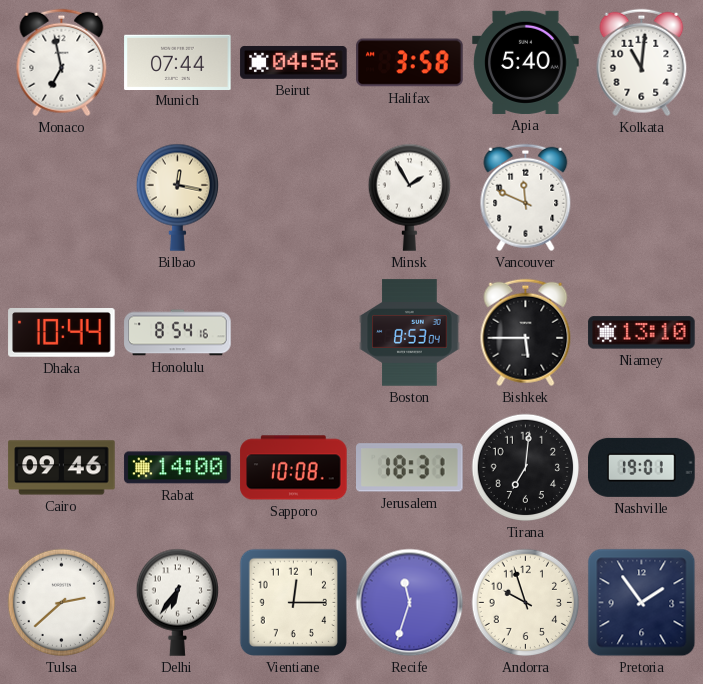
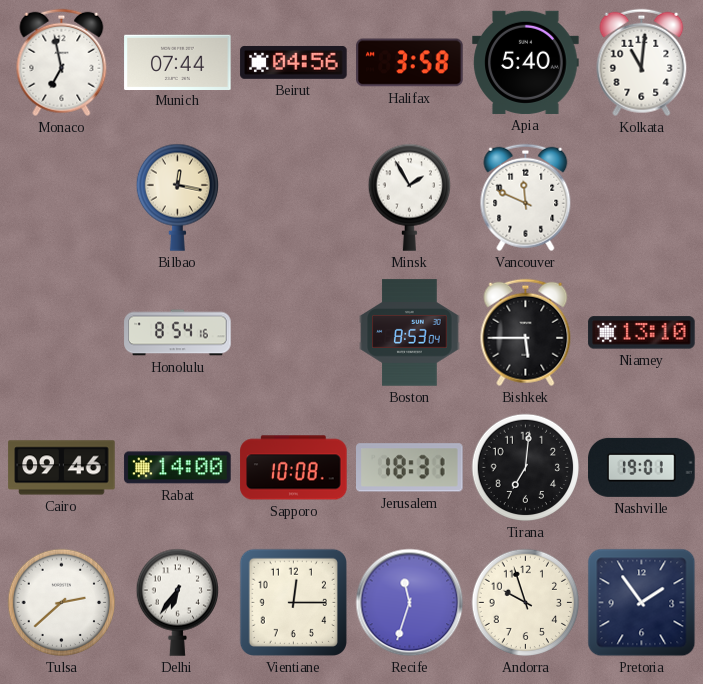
Dhaka: 10:44 -> none (62, 333)
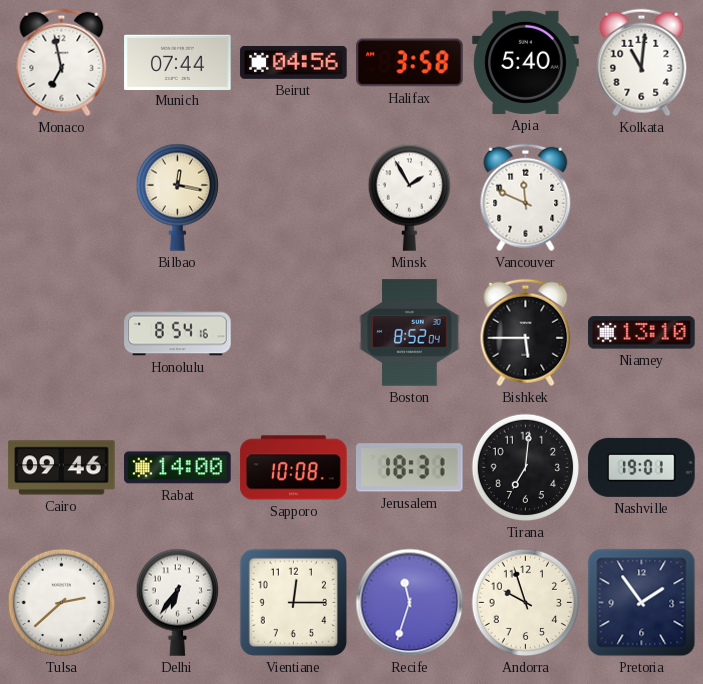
Boston: 8:53 -> 8:52 (410, 333)
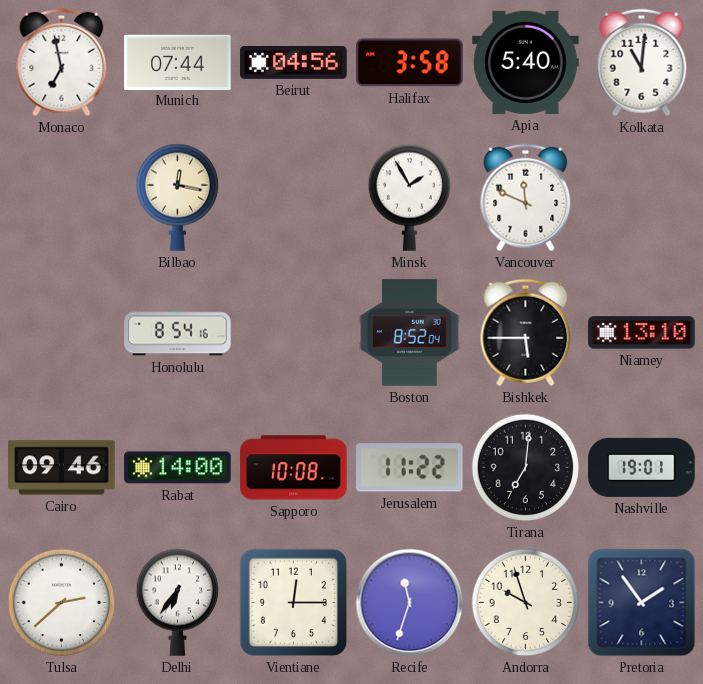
Jerusalem: 18:31 -> 11:22 (410, 468)
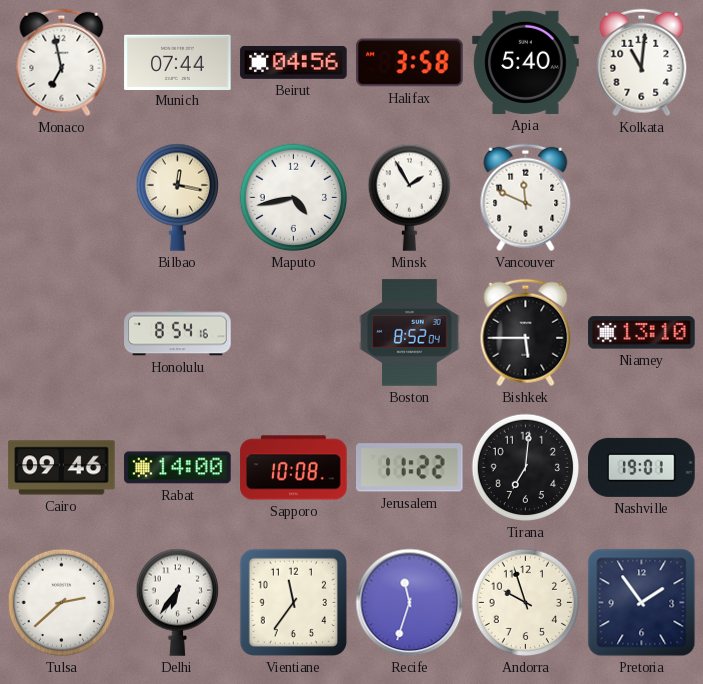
Maputo: none -> 4:43 (294, 198)
Vientiane: 12:15 -> 11:36 (293, 602)
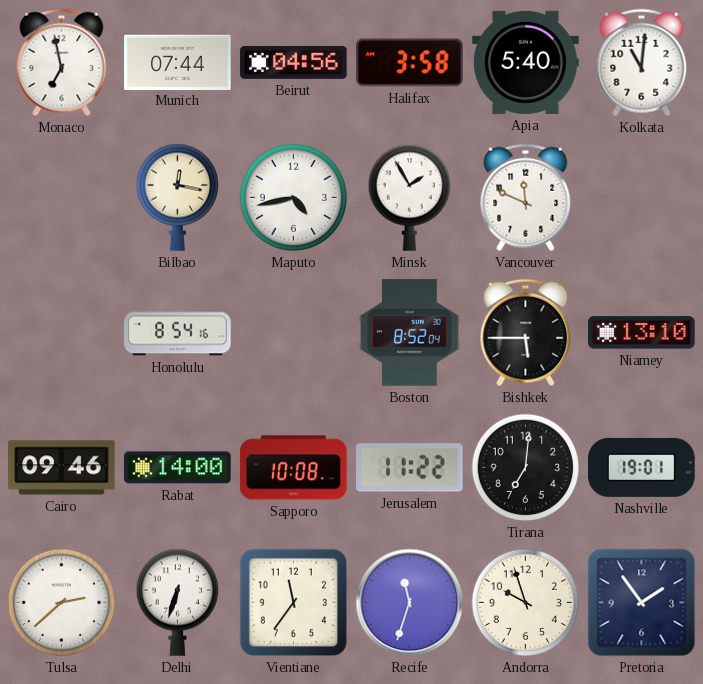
Delhi: 6:36 -> 6:33 (177, 602)
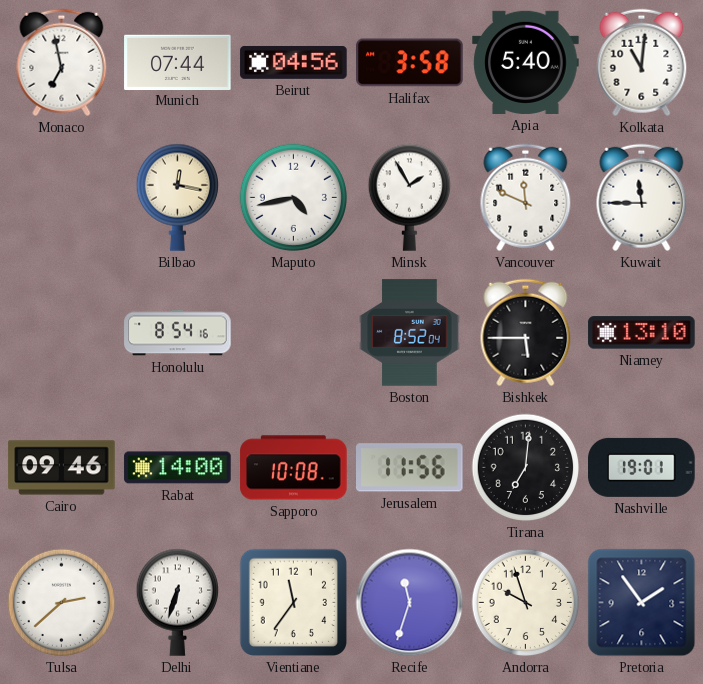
Kuwait: none -> 11:45 (642, 198)
Jerusalem: 11:22 -> 11:56 (410, 468)
